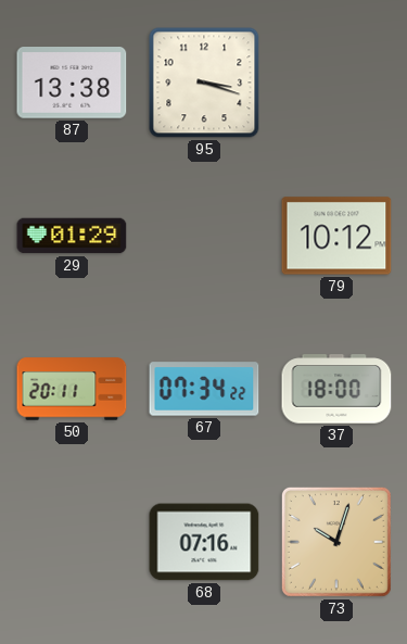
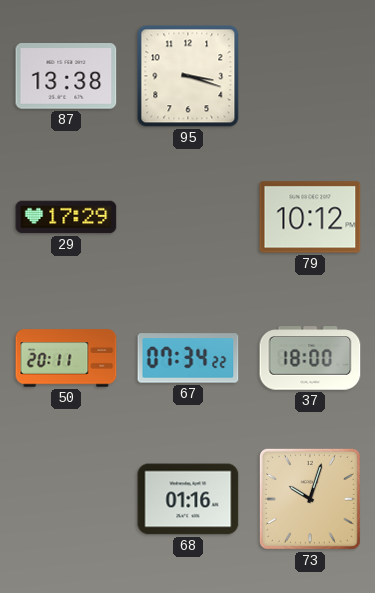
29: 01:29 -> 17:29 (66, 217)
68: 07:16 -> 01:16 (188, 499)
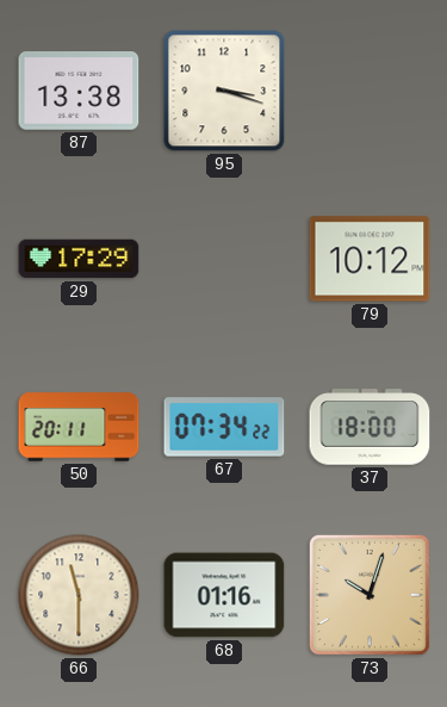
66: none -> 11:30 (79, 595)
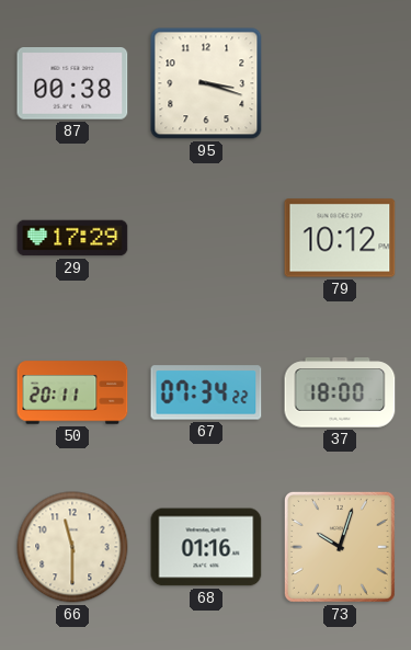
87: 13:38 -> 00:38 (72, 83)
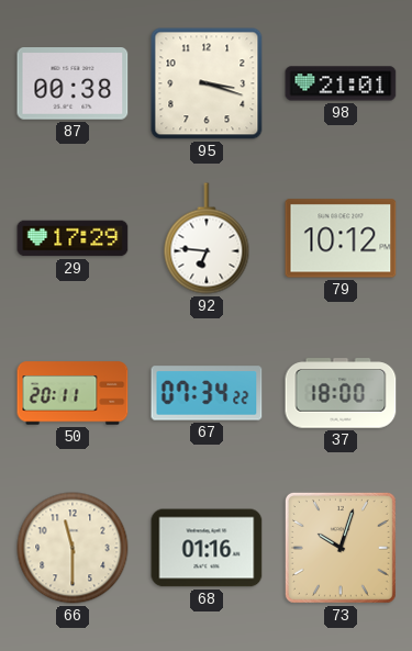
98: none -> 21:01 (341, 83)
92: none -> 6:46 (207, 238)
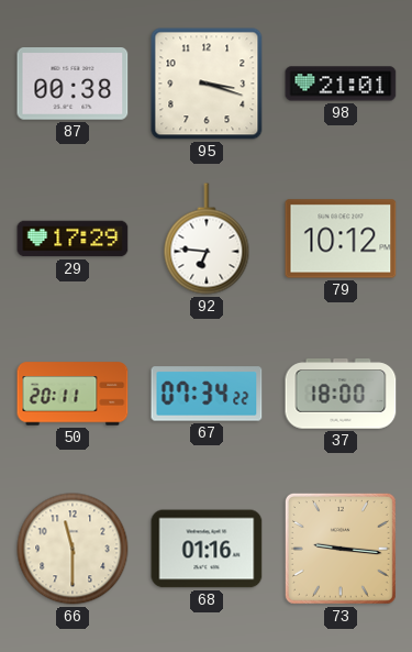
73: 10:03 -> 9:16 (341, 549)
